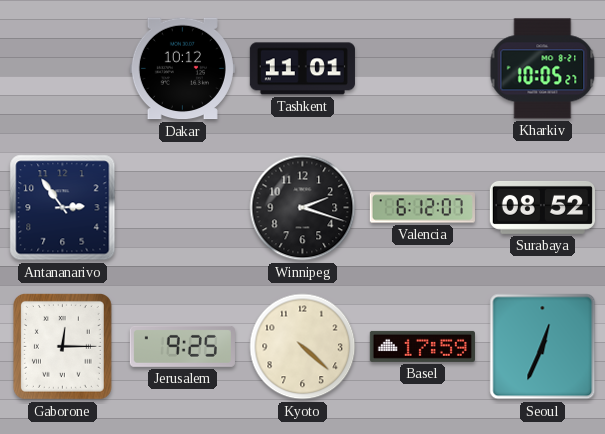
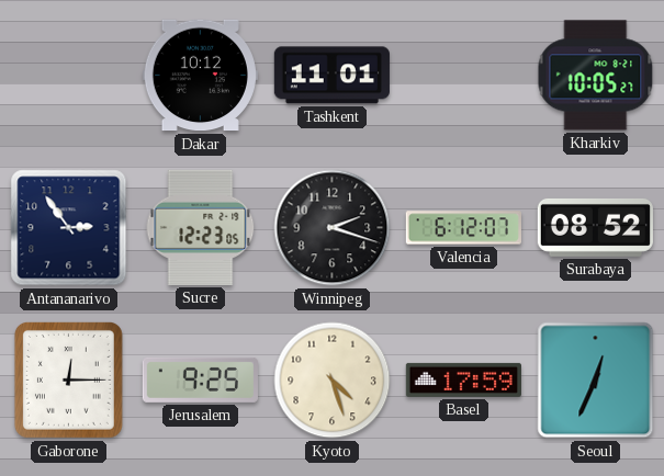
Sucre: none -> 12:23 (201, 227)
Kyoto: 4:22 -> 4:27 (333, 381)
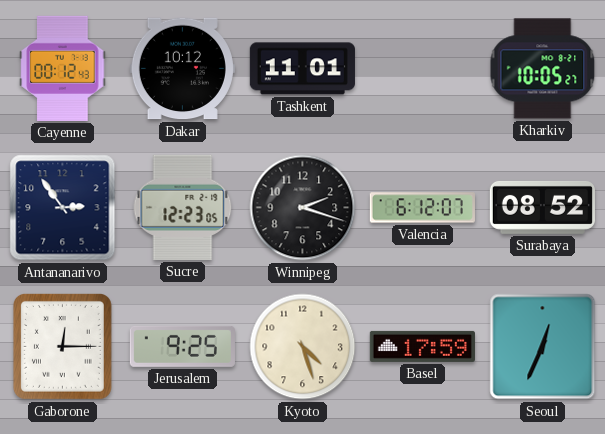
Cayenne: none -> 00:12 (63, 68)
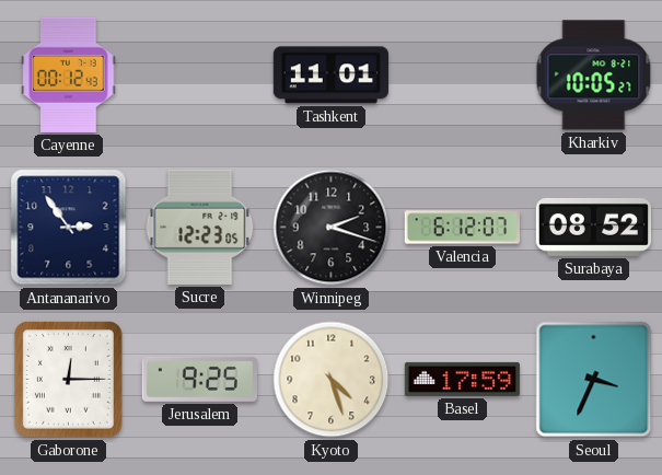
Dakar: 10:12 -> none (182, 69)
Seoul: 12:34 -> 3:34 (594, 380)
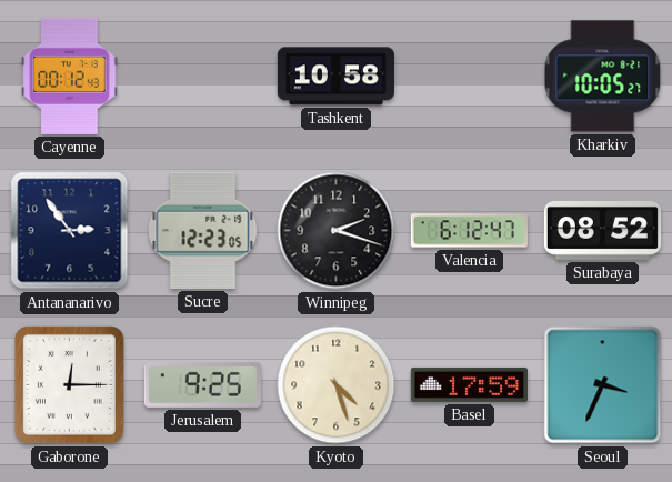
Tashkent: 11:01 -> 10:58 (335, 77)
Valencia: 6:12:07 -> 6:12:47 (469, 231)
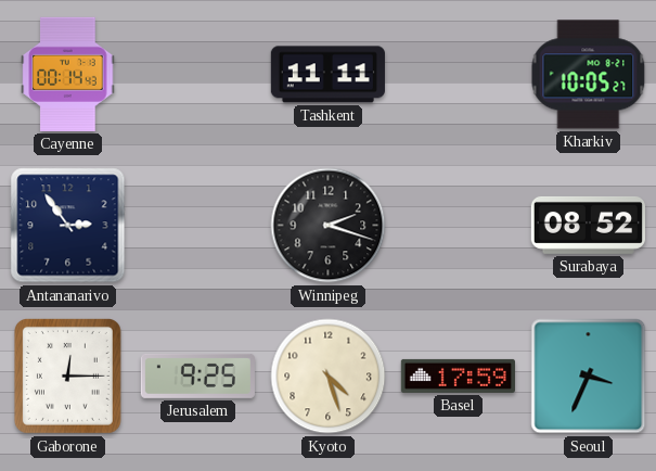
Cayenne: 00:12 -> 00:14 (68, 74)
Tashkent: 10:58 -> 11:11 (327, 75)
Sucre: 12:23 -> none (203, 230)
Valencia: 6:12 -> none (469, 231)
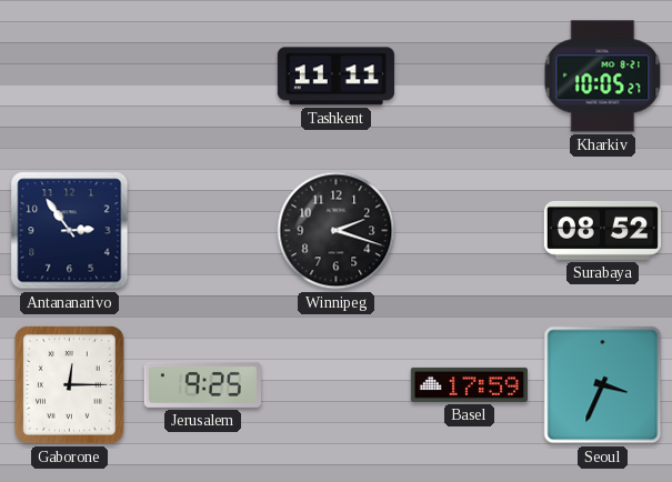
Cayenne: 00:14 -> none (68, 74)
Kyoto: 4:27 -> none (329, 377)
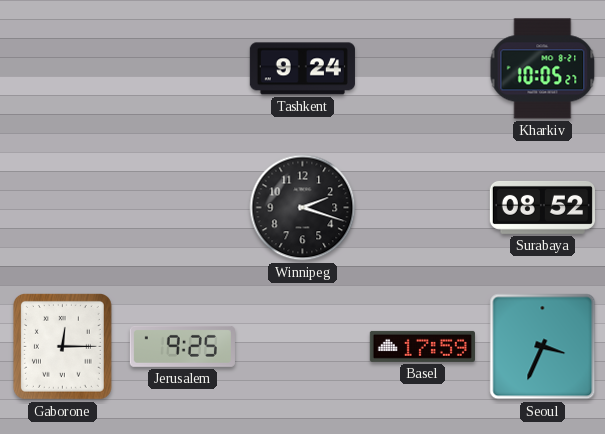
Tashkent: 11:11 -> 9:24 (302, 69)
Antananarivo: 2:54 -> none (70, 231)
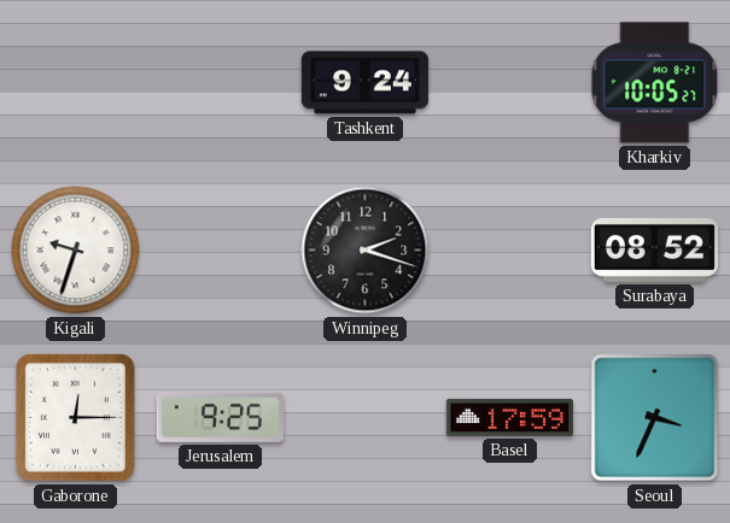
Kigali: none -> 9:33 (76, 251)
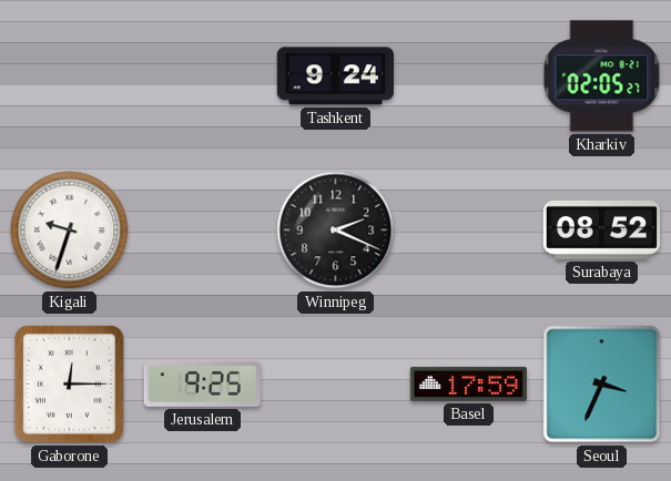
Kharkiv: 10:05 -> 02:05 (602, 76)
Winnipeg: 2:18 -> 2:19 (336, 231)
